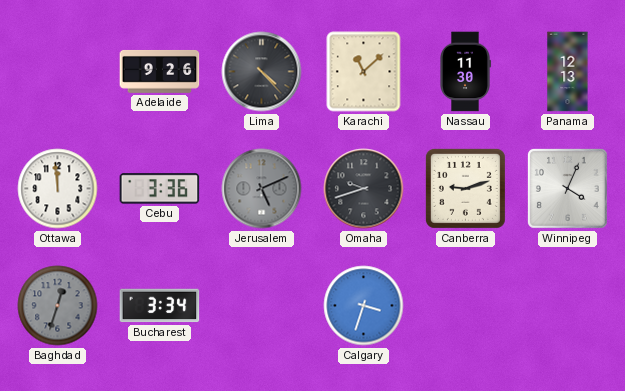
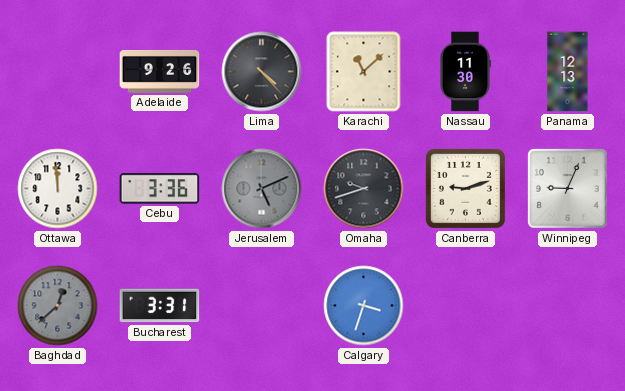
Winnipeg: 4:04 -> 9:04 (567, 188)
Baghdad: 12:33 -> 12:38 (58, 306)
Bucharest: 3:34 -> 3:31 (160, 306)
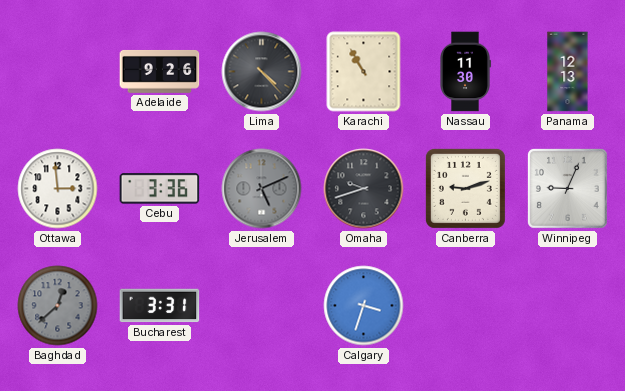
Karachi: 11:08 -> 10:55 (364, 72)
Ottawa: 11:59 -> 2:59 (58, 189)
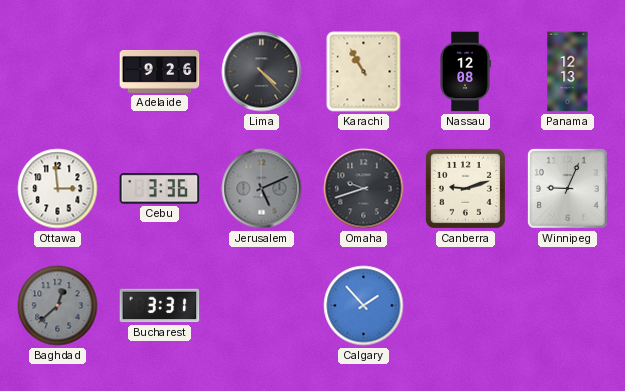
Nassau: 11:30 -> 12:08 (466, 72)
Calgary: 3:33 -> 1:53 (364, 306)
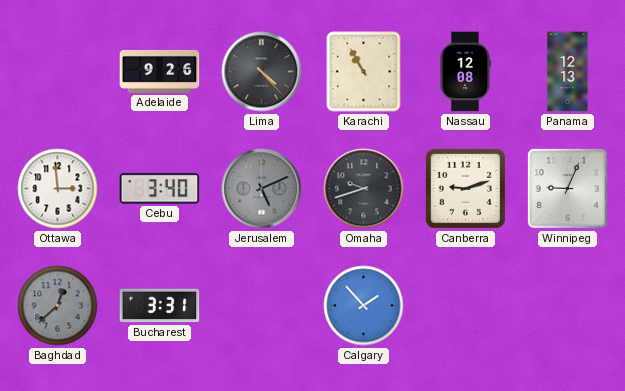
Cebu: 3:36 -> 3:40 (160, 189)
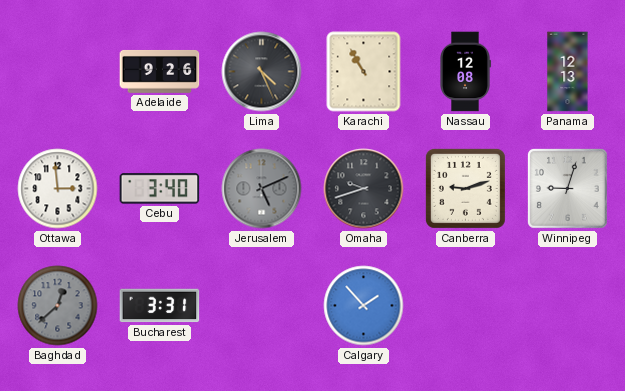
Lima: 4:23 -> 4:26 (262, 72)
Winnipeg: 9:04 -> 9:03 (567, 188)
